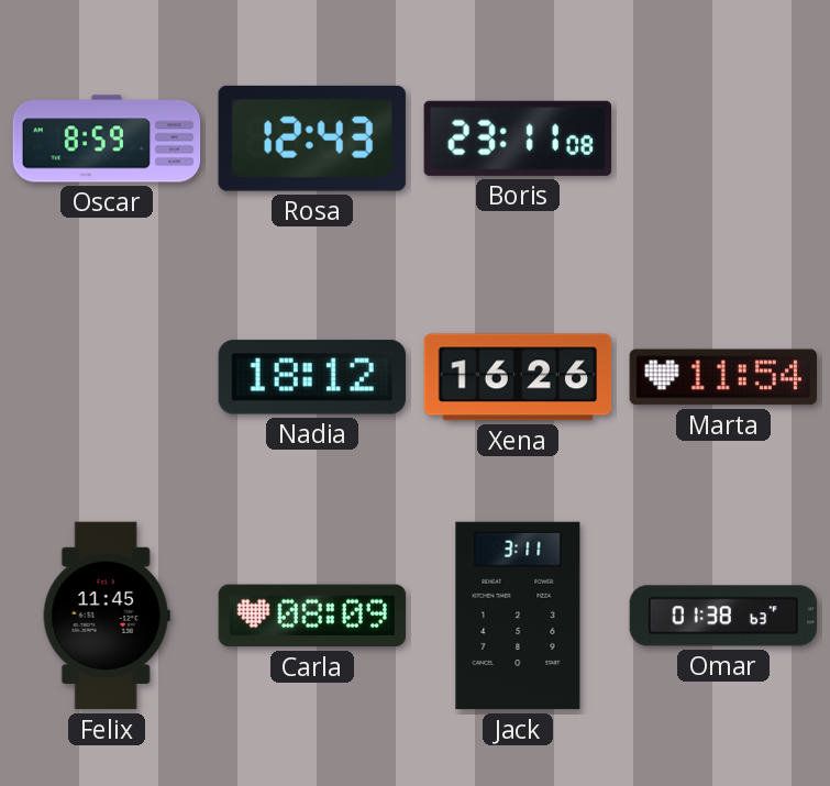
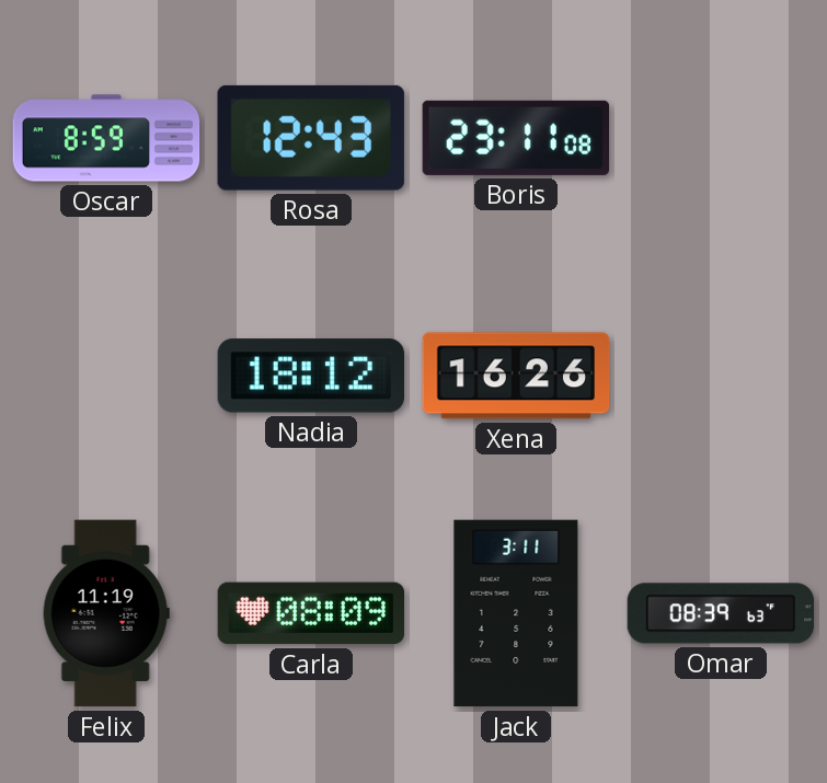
Marta: 11:54 -> none (722, 377)
Felix: 11:45 -> 11:19 (106, 613)
Omar: 01:38 -> 08:39 (721, 613)
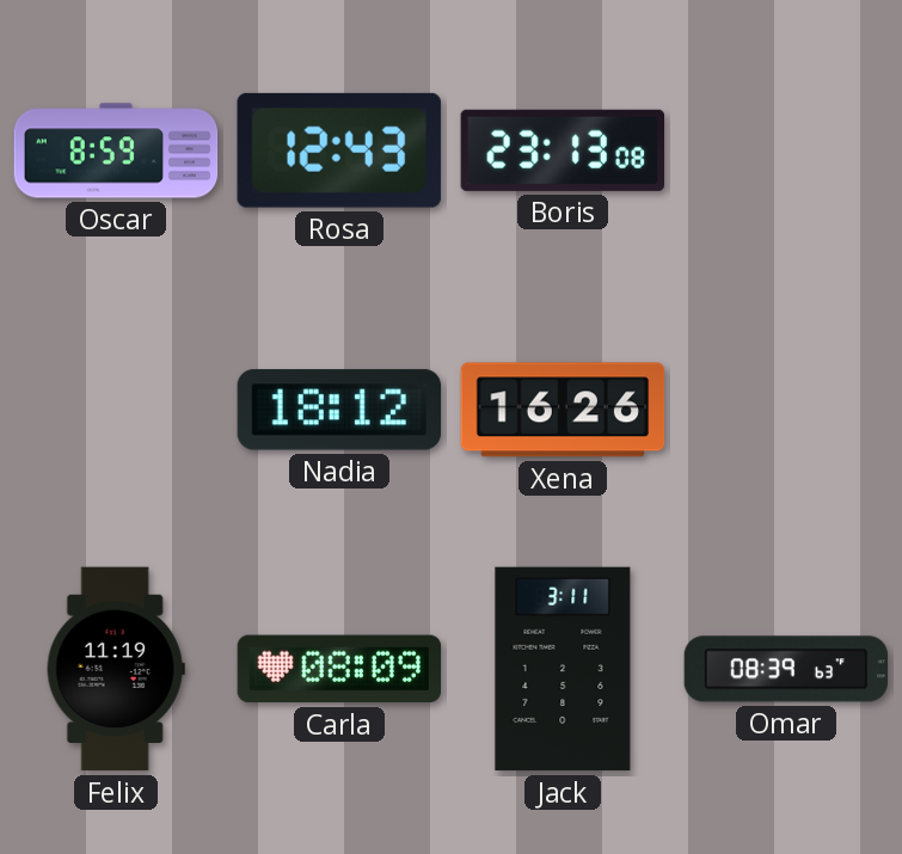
Boris: 23:11 -> 23:13 (562, 150)
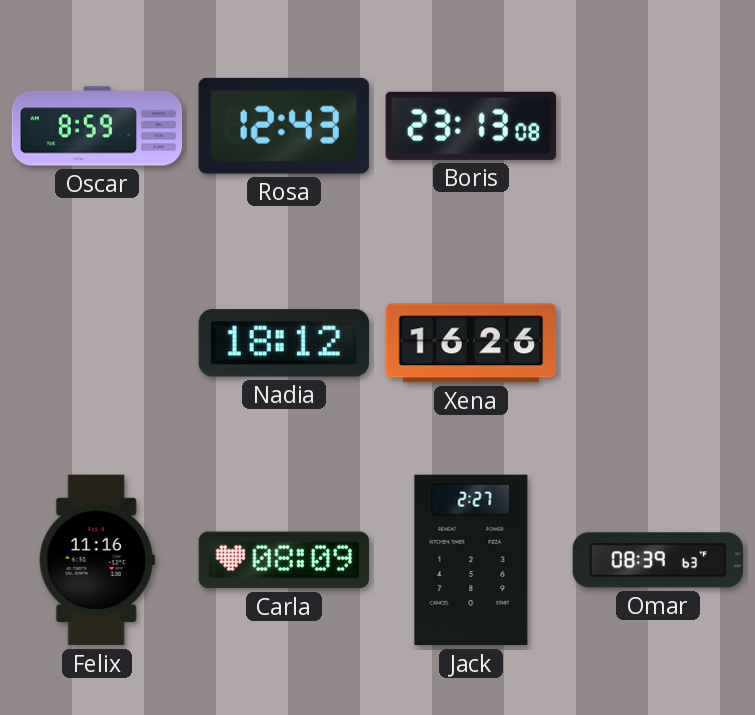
Felix: 11:19 -> 11:16 (97, 560)
Jack: 3:11 -> 2:27 (471, 560)
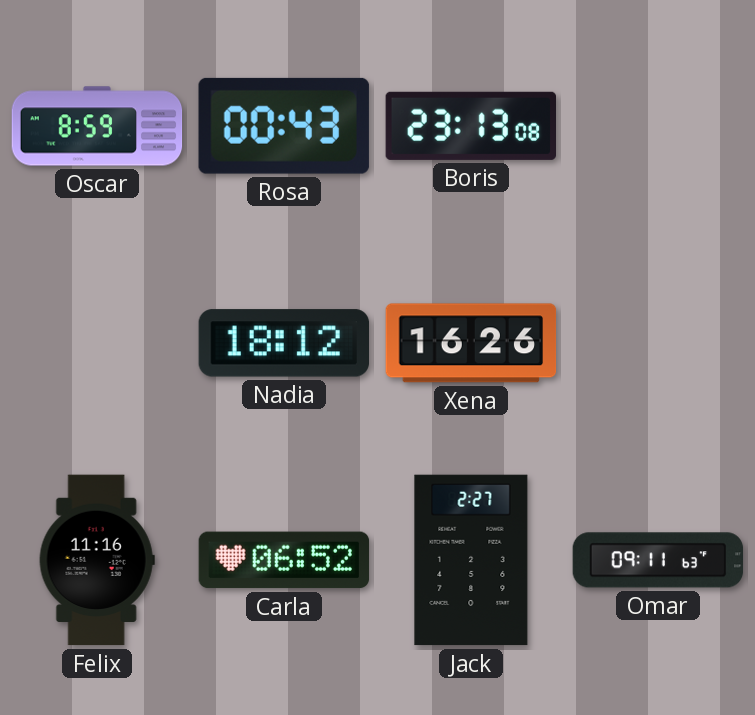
Rosa: 12:43 -> 00:43 (284, 126)
Carla: 08:09 -> 06:52 (284, 560)
Omar: 08:39 -> 09:11 (658, 560)
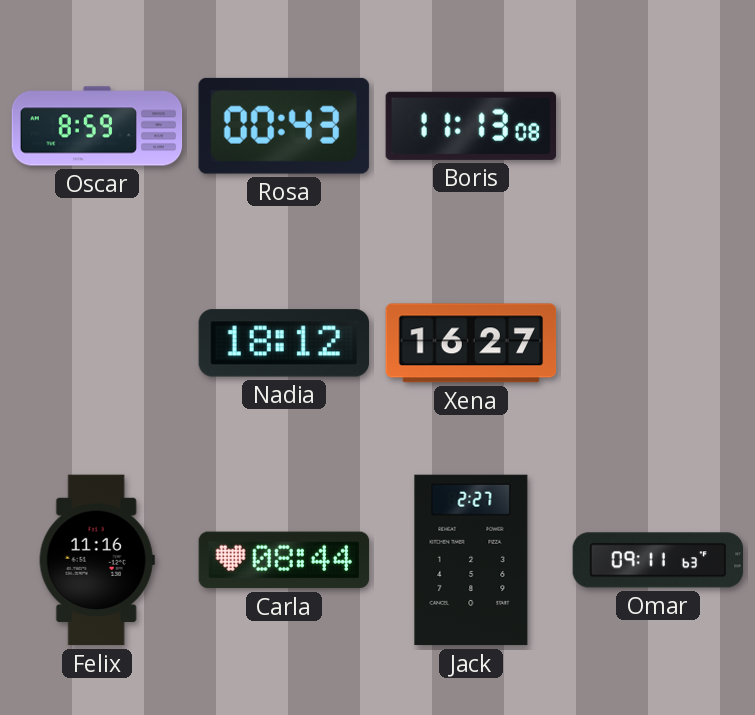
Boris: 23:13 -> 11:13 (470, 126)
Xena: 16:26 -> 16:27 (471, 343)
Carla: 06:52 -> 08:44 (284, 560)
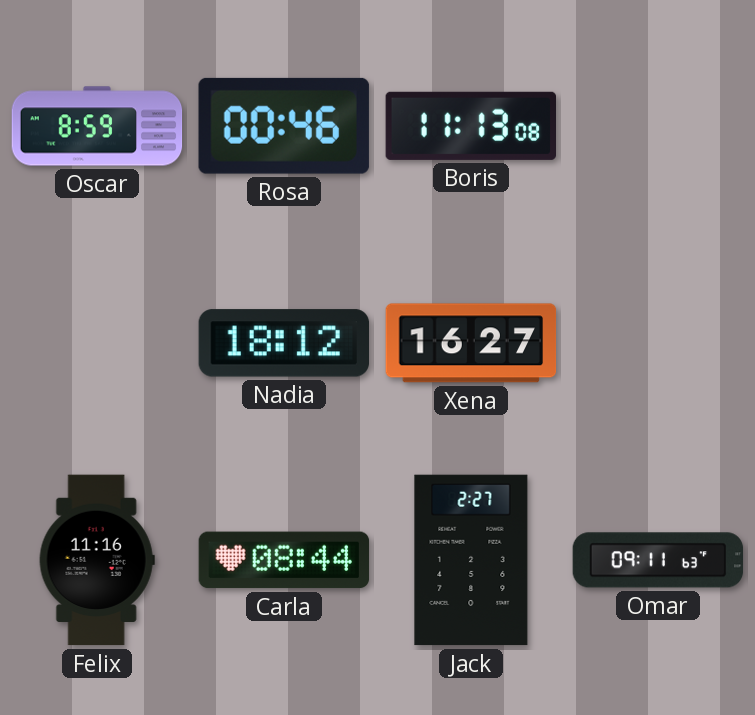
Rosa: 00:43 -> 00:46 (284, 126)
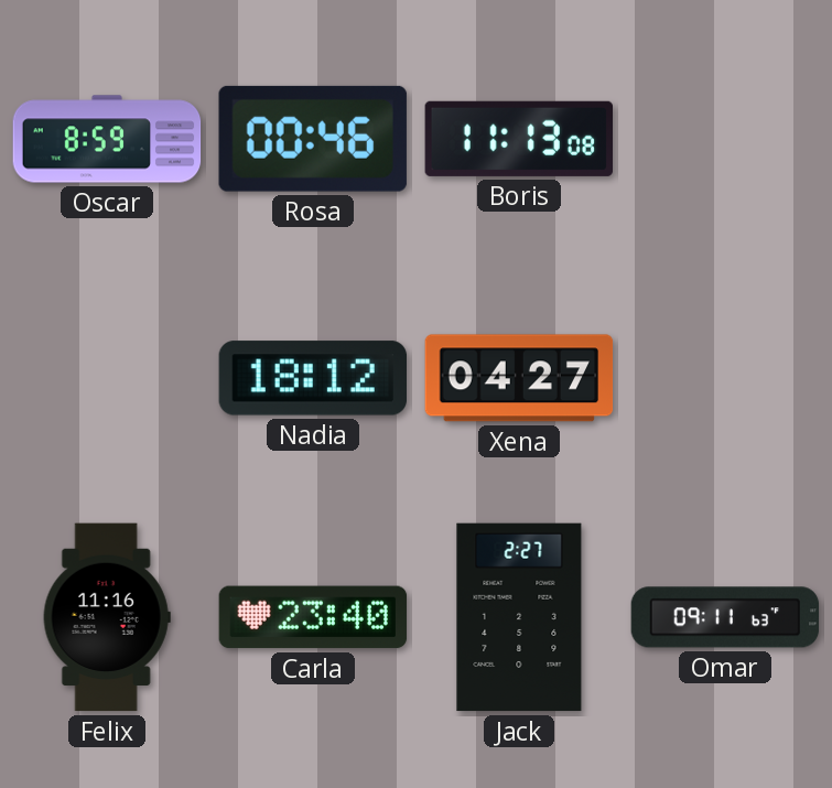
Xena: 16:27 -> 04:27 (519, 378)
Carla: 08:44 -> 23:40 (313, 617)
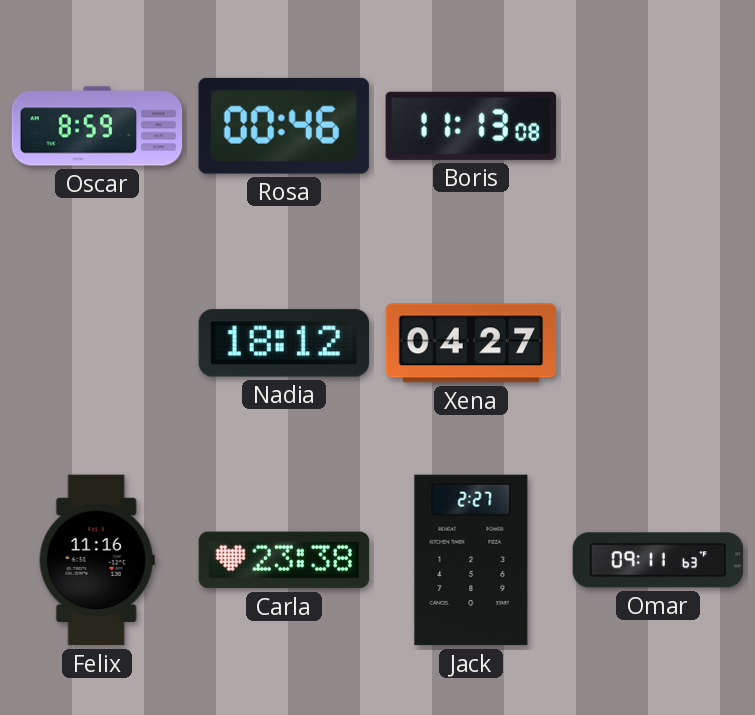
Carla: 23:40 -> 23:38 (284, 560)
